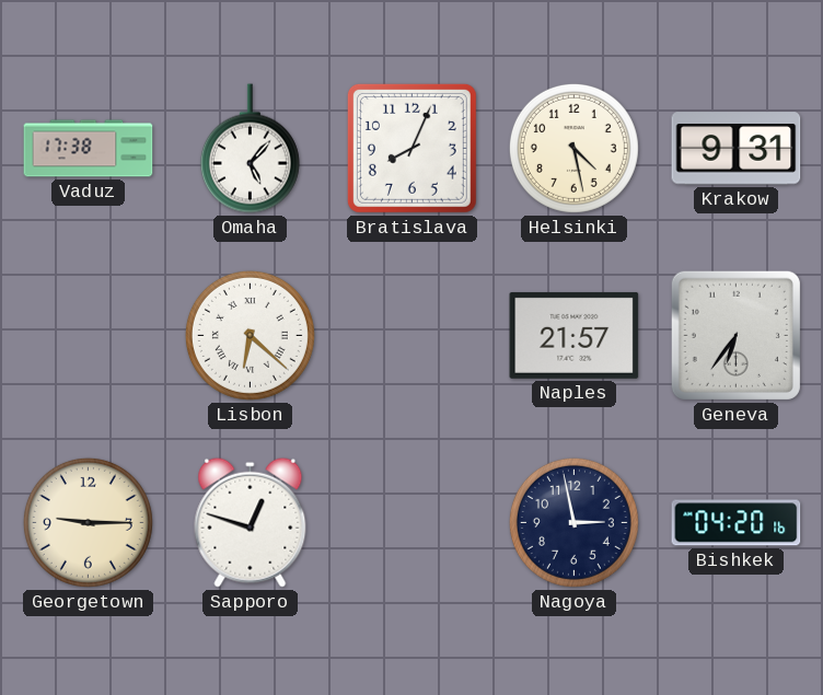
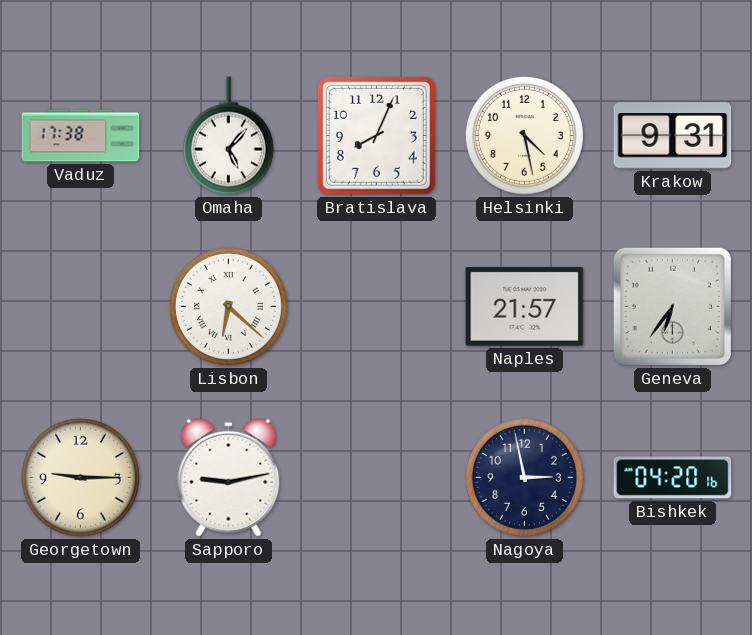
Sapporo: 12:48 -> 9:13 (229, 477)
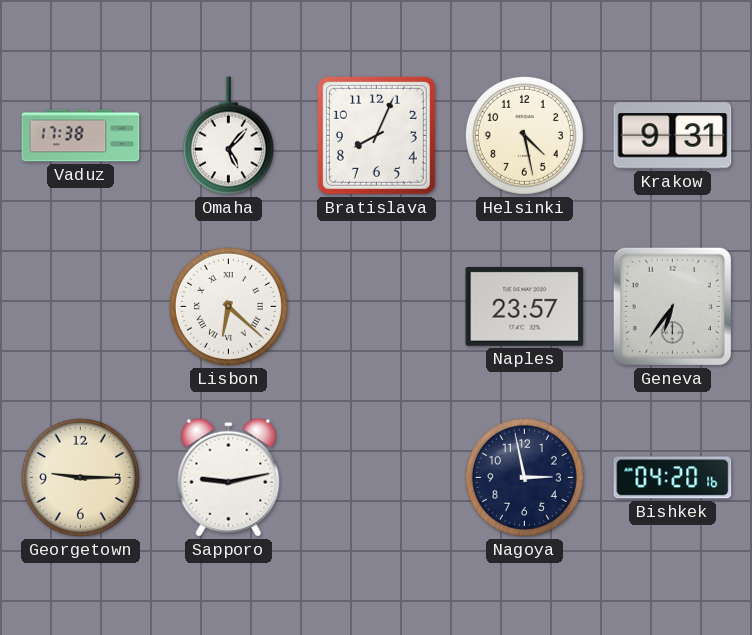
Naples: 21:57 -> 23:57 (525, 306)
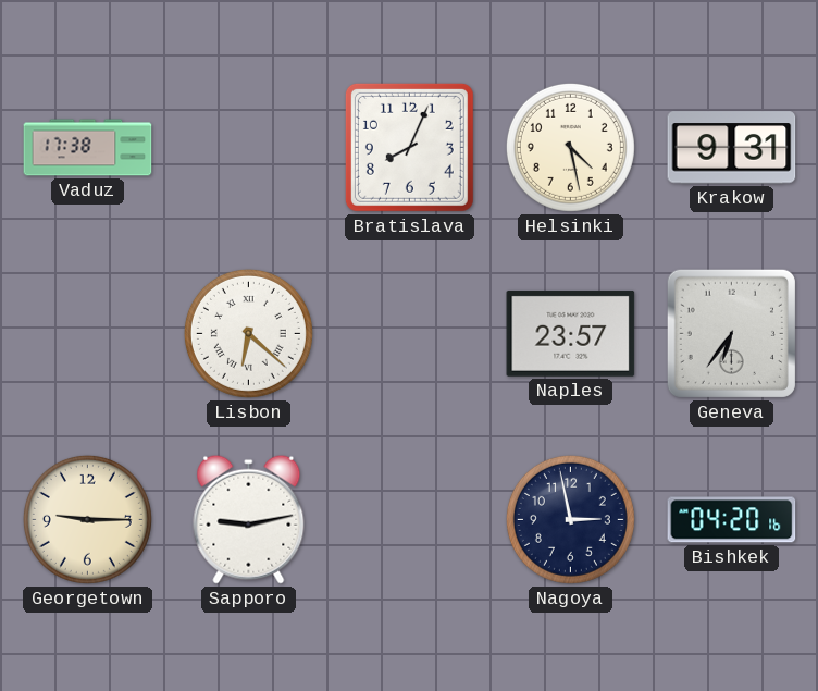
Omaha: 5:07 -> none (228, 136)
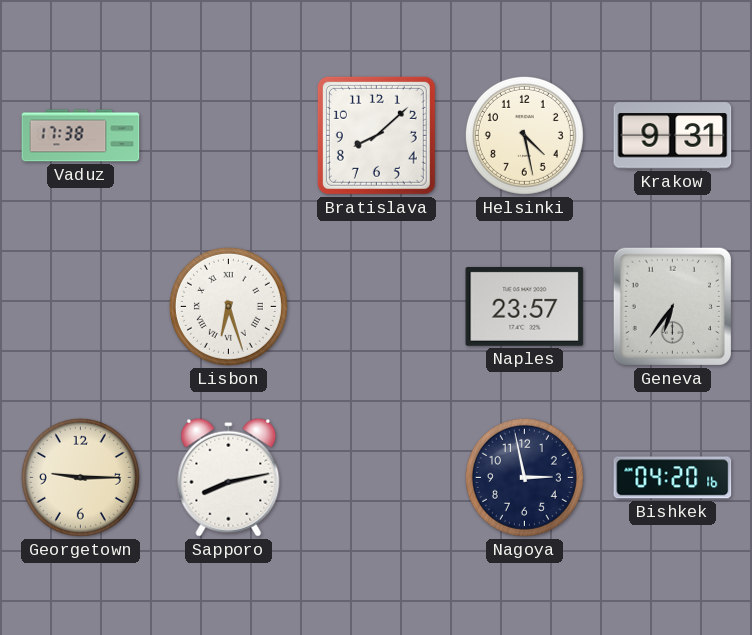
Bratislava: 8:04 -> 8:08 (376, 135)
Lisbon: 6:22 -> 6:27 (228, 306)
Sapporo: 9:13 -> 8:13 (229, 477)
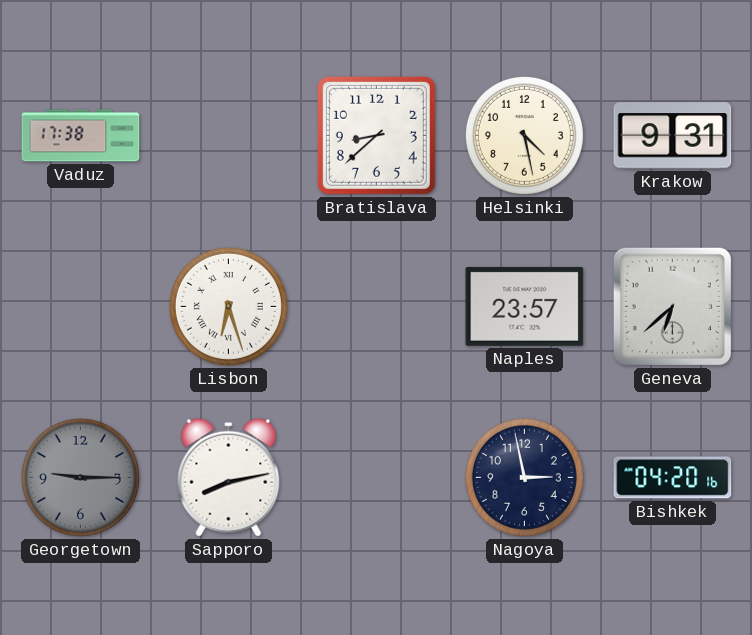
Bratislava: 8:08 -> 8:38 (376, 135)
Geneva: 6:36 -> 6:38 (672, 306)
Georgetown dial: cream -> grey (80, 477)
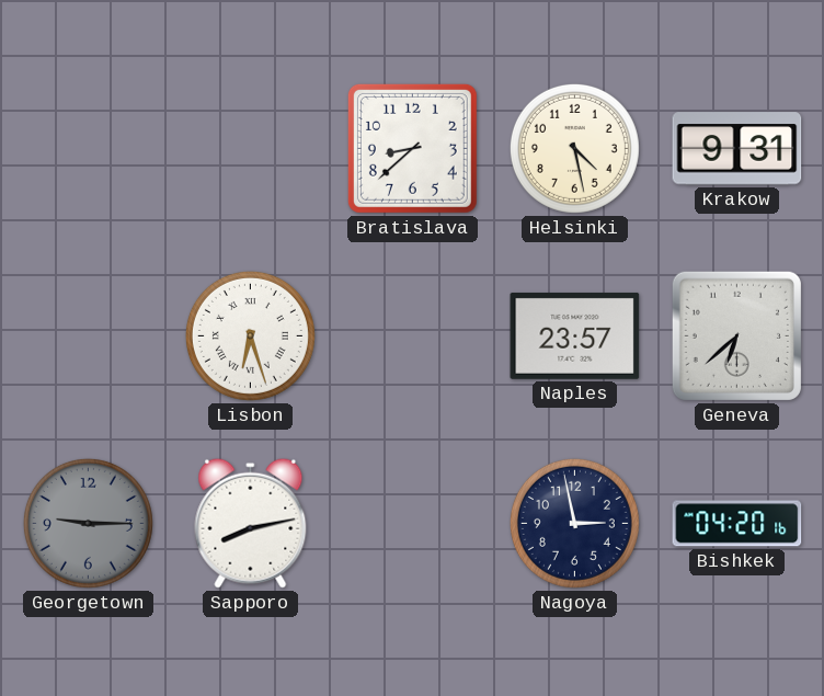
Vaduz: 17:38 -> none (81, 136)
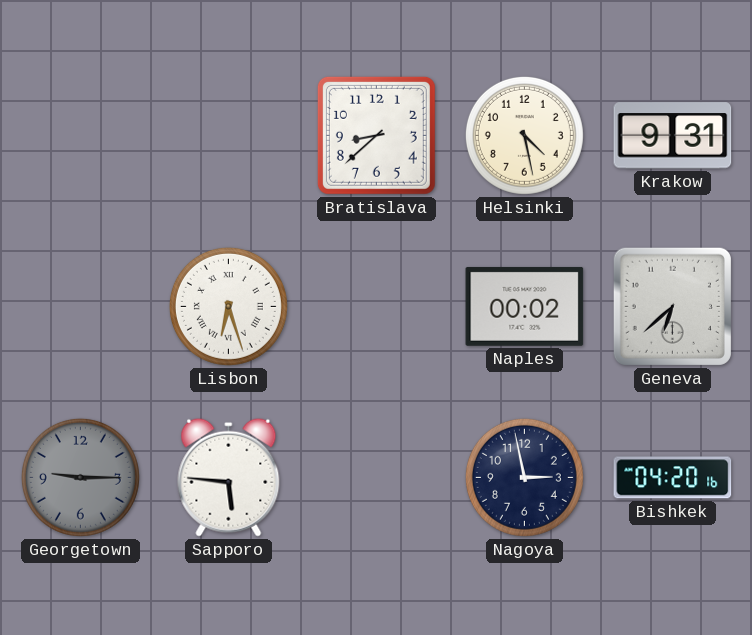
Naples: 23:57 -> 00:02 (525, 306)
Sapporo: 8:13 -> 5:46 (229, 477)
